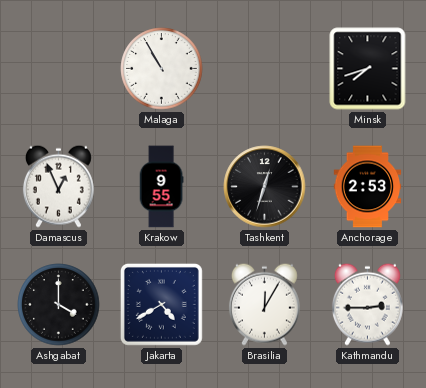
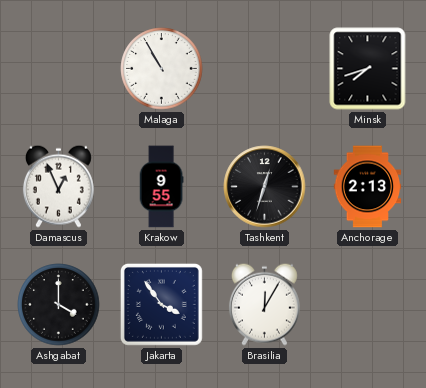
Anchorage: 2:53 -> 2:13 (368, 187)
Jakarta: 4:40 -> 3:54 (161, 304)
Kathmandu: 2:45 -> none (367, 304)
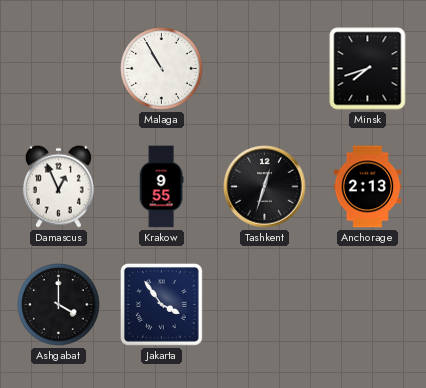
Brasilia: 12:05 -> none (264, 304)
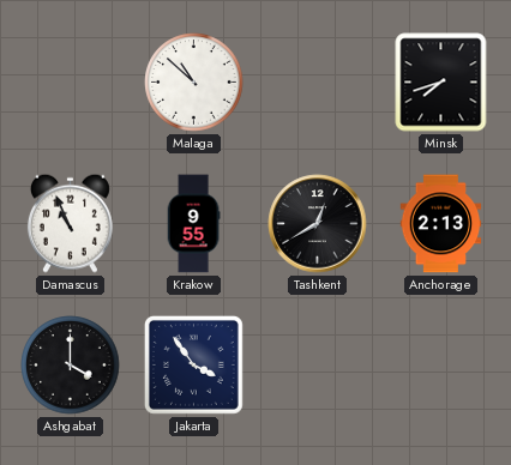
Malaga: 10:55 -> 10:52 (194, 83)
Damascus: 12:56 -> 10:56 (70, 223)
Tashkent: 12:33 -> 12:40 (318, 224)
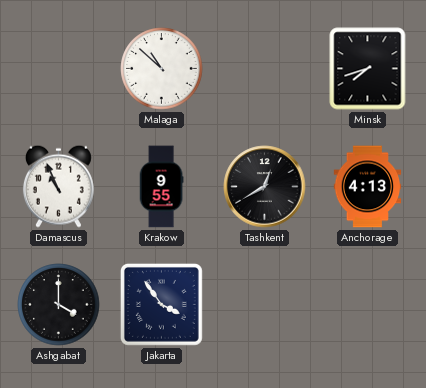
Anchorage: 2:13 -> 4:13 (368, 187)
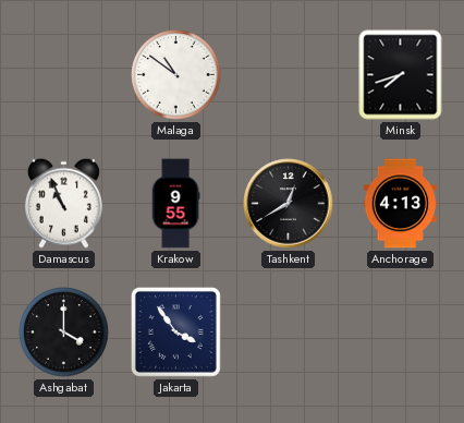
Malaga: 10:52 -> 10:51 (176, 75)
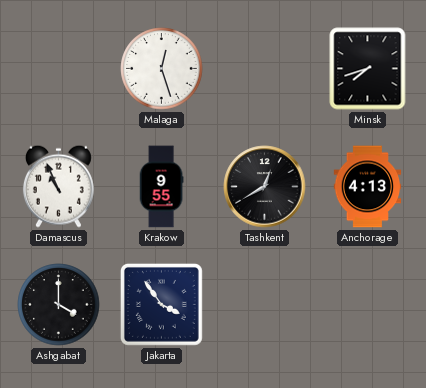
Malaga: 10:51 -> 12:27 (162, 69)
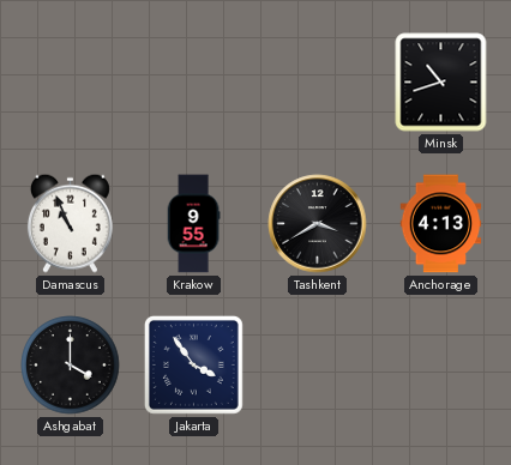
Malaga: 12:27 -> none (162, 69)
Minsk: 7:42 -> 10:42 (441, 83)
Tashkent: 12:40 -> 3:40 (318, 224)
